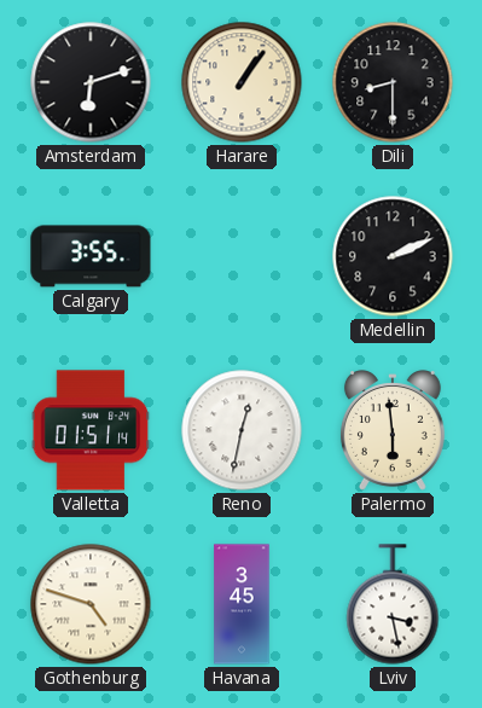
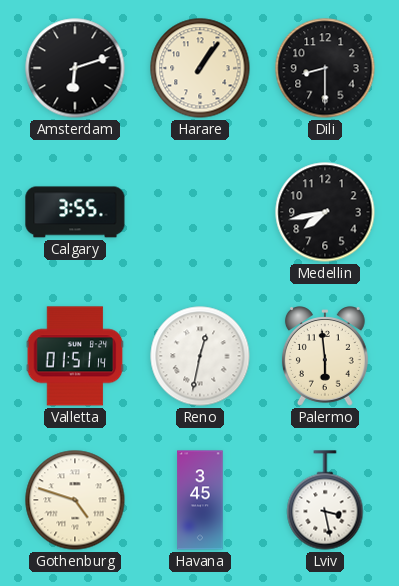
Medellin: 2:11 -> 7:43 (325, 212)
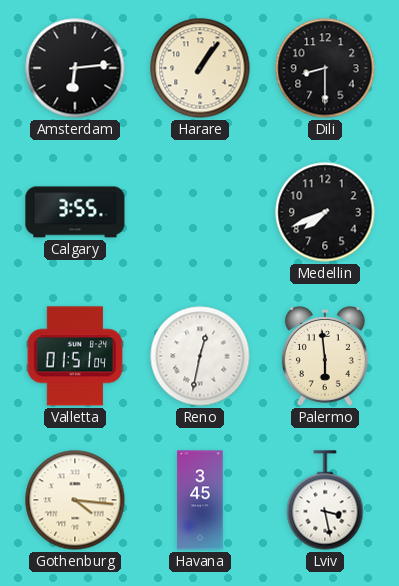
Amsterdam: 6:12 -> 6:14 (75, 68)
Medellin: 7:43 -> 7:41 (325, 212)
Valletta: 01:51:14 -> 01:51:04 (75, 356)
Gothenburg: 4:48 -> 4:16 (75, 500)
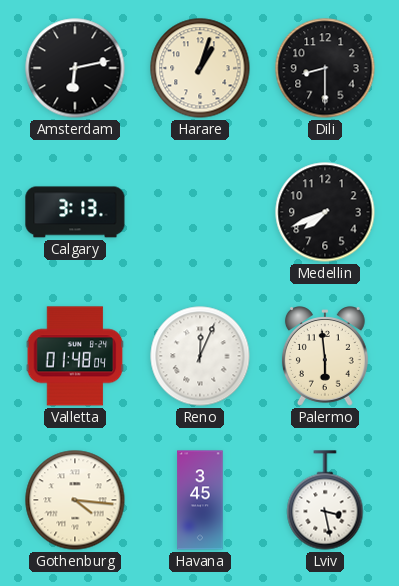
Amsterdam: 6:14 -> 6:13 (75, 68)
Harare: 1:06 -> 1:03 (200, 68)
Calgary: 3:55 -> 3:13 (75, 212)
Valletta: 01:51 -> 01:48 (75, 356)
Reno: 12:32 -> 12:04 (200, 356)
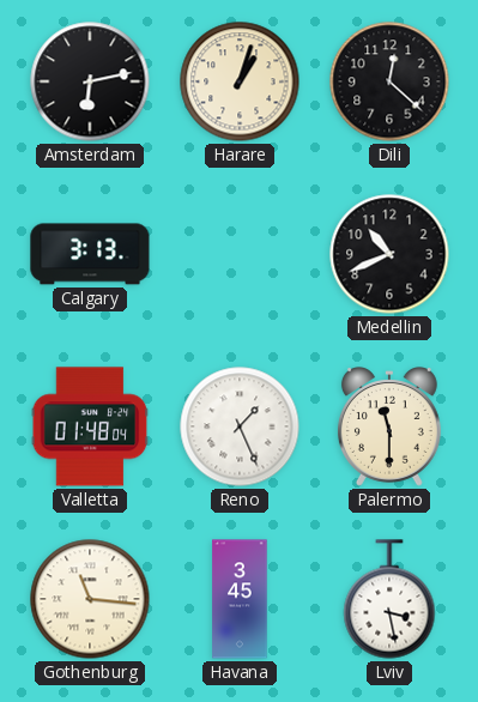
Dili: 8:30 -> 12:22 (389, 81)
Medellin: 7:41 -> 10:41 (389, 254)
Reno: 12:04 -> 1:26 (240, 426)
Palermo: 5:59 -> 11:30 (389, 426)
Gothenburg: 4:16 -> 11:16 (90, 599)
